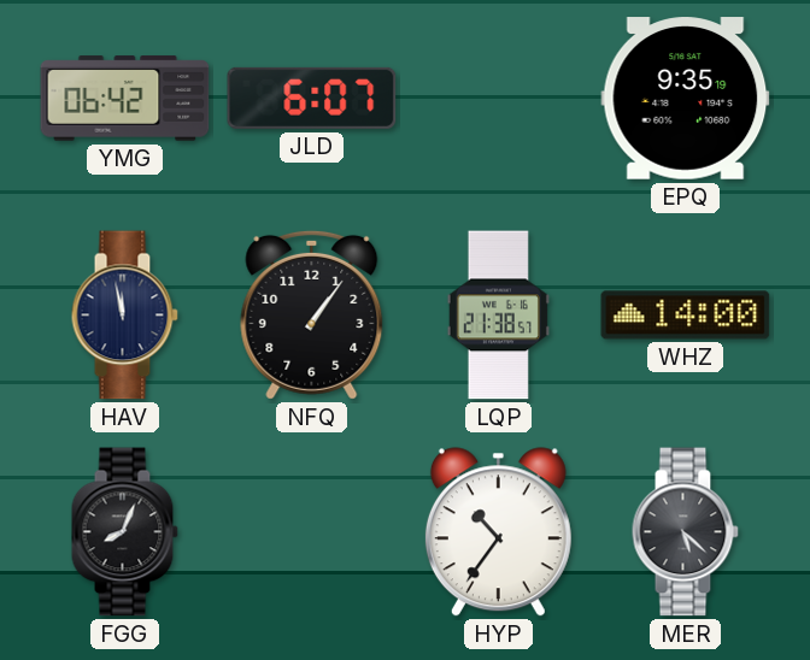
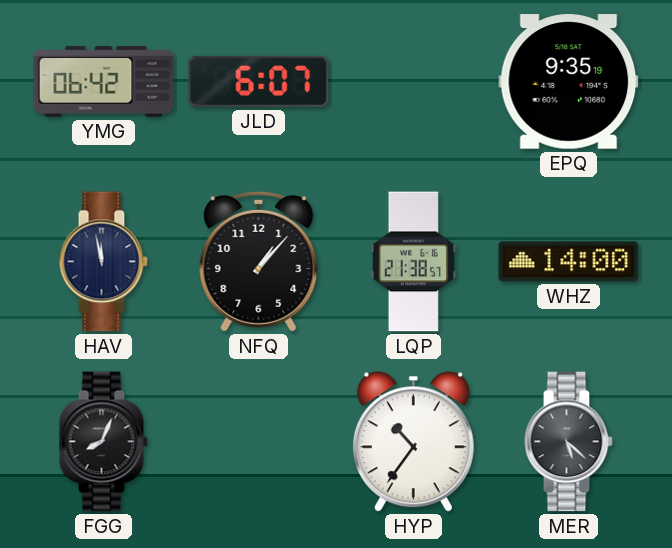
NFQ: 1:06 -> 1:07 (259, 261)
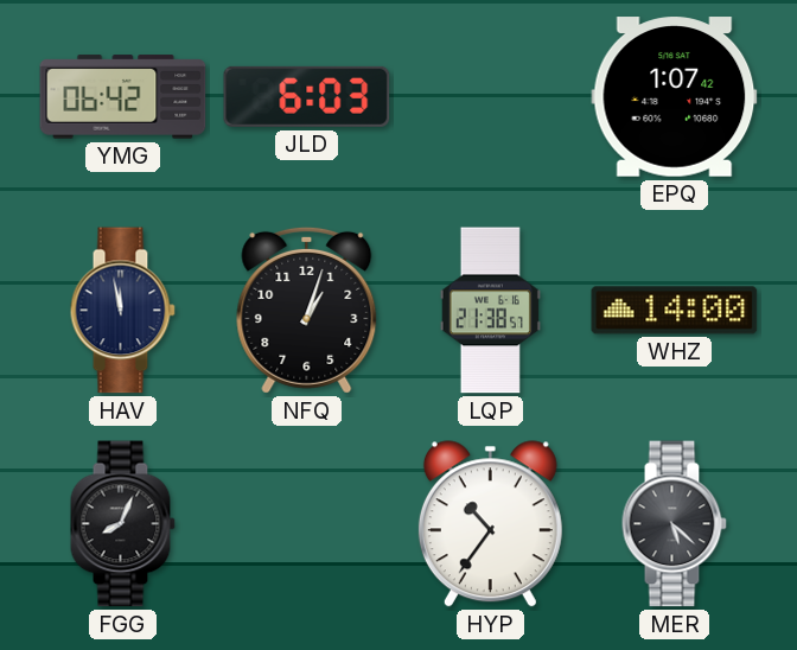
JLD: 6:07 -> 6:03 (307, 96)
EPQ: 9:35 -> 1:07 (675, 97)
NFQ: 1:07 -> 1:03 (307, 310)
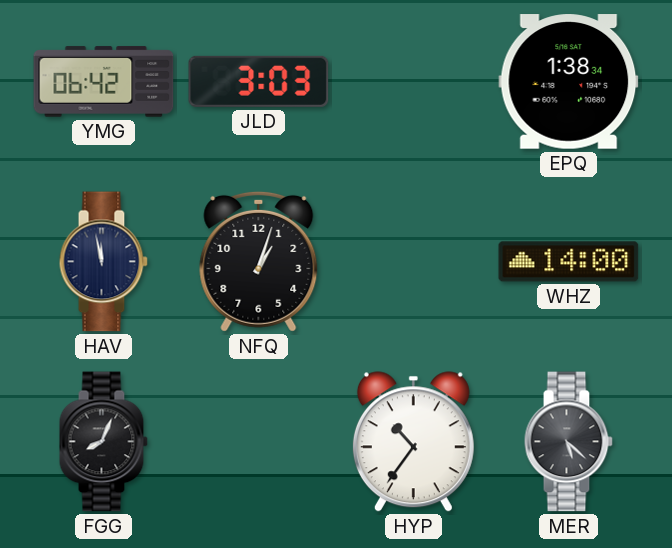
JLD: 6:03 -> 3:03 (259, 81)
EPQ: 1:07 -> 1:38 (569, 82)
LQP: 21:38 -> none (490, 311)
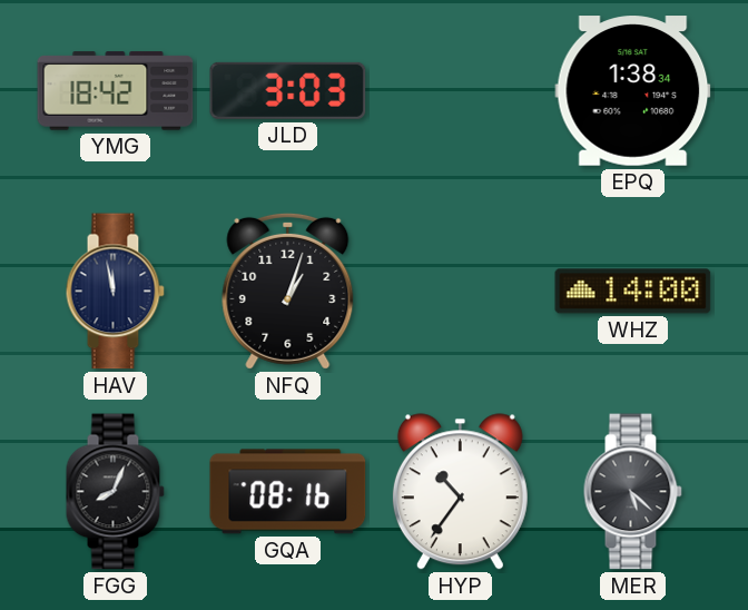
YMG: 06:42 -> 18:42 (116, 91)
GQA: none -> 08:16 (288, 492)
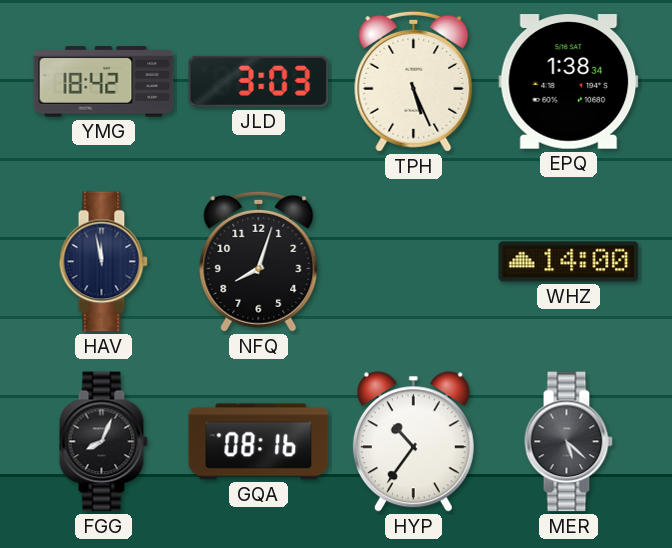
TPH: none -> 5:26 (414, 81)
NFQ: 1:03 -> 8:03 (259, 261)
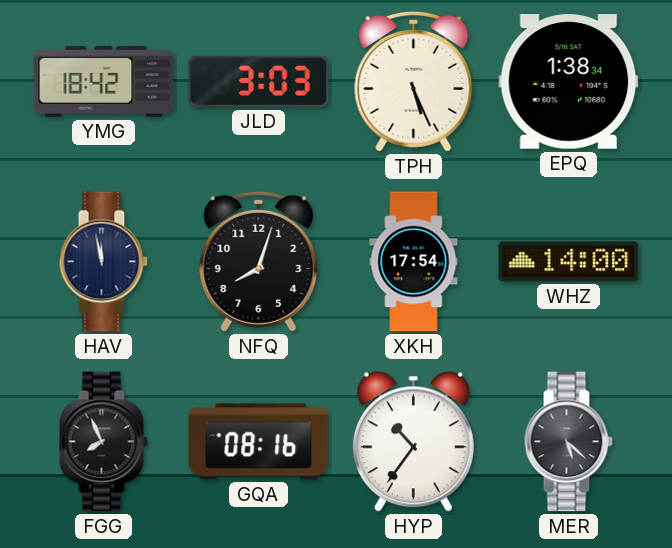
XKH: none -> 17:54 (414, 262)
FGG: 8:04 -> 7:56 (103, 442)
